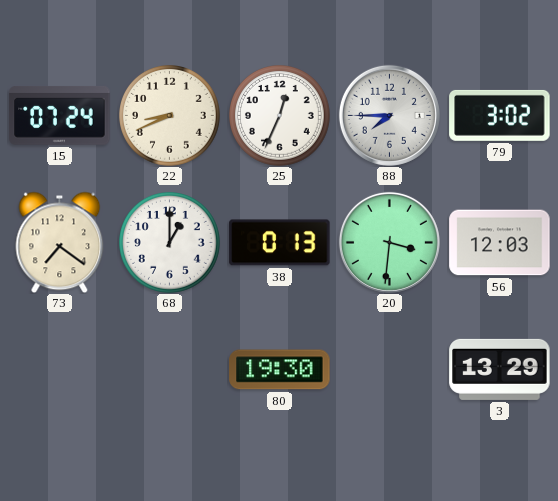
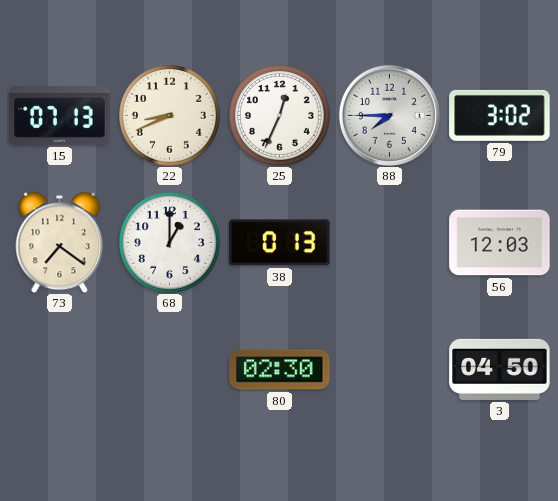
15: 07:24 -> 07:13 (60, 115)
20: 3:31 -> none (389, 242)
80: 19:30 -> 02:30 (280, 370)
3: 13:29 -> 04:50 (500, 369)
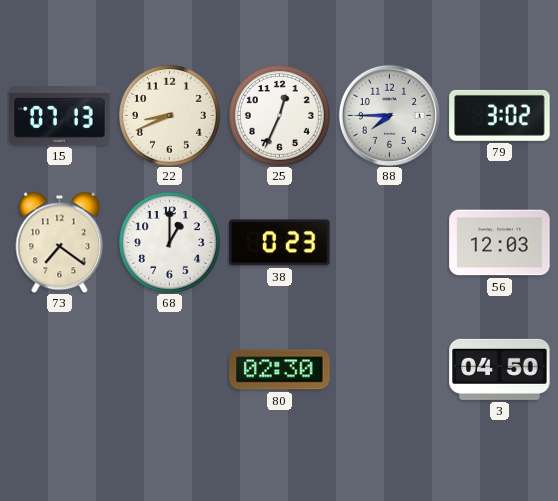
38: 0:13 -> 0:23 (280, 243)
